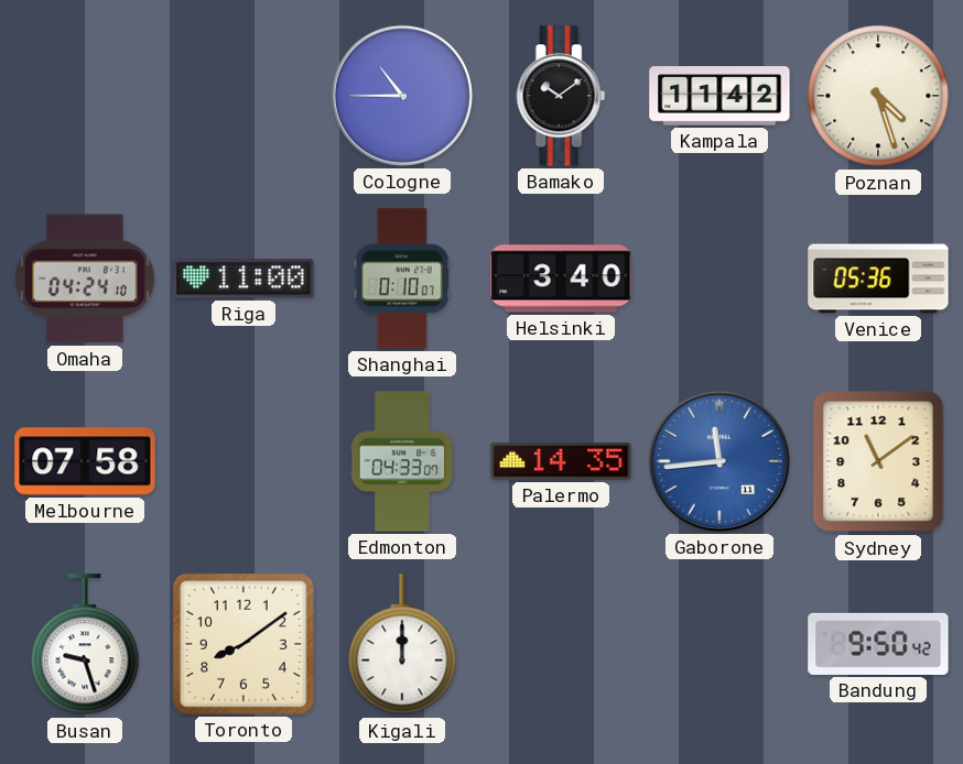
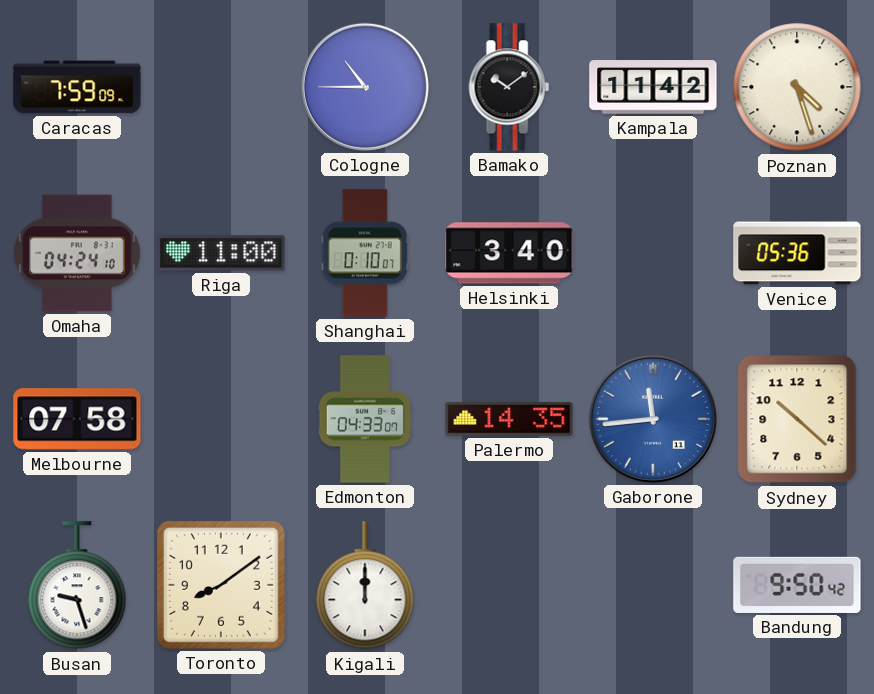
Caracas: none -> 7:59 (77, 87)
Sydney: 11:09 -> 10:22 (797, 419)
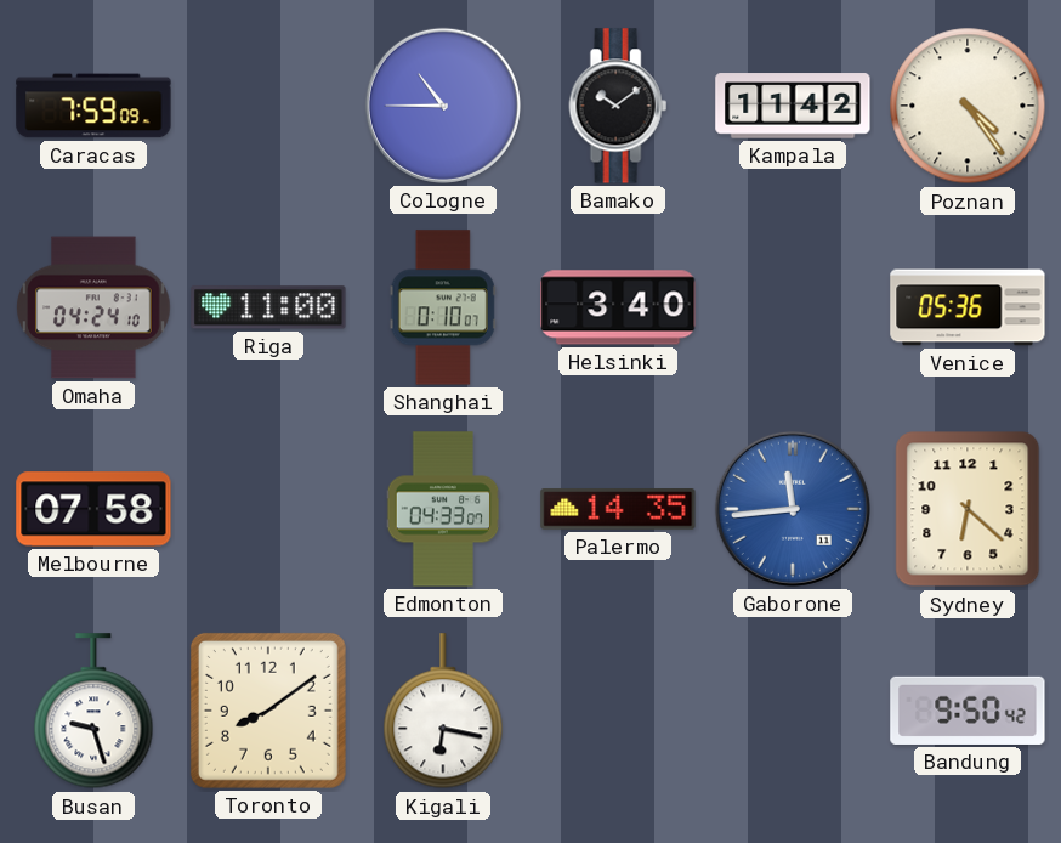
Poznan: 4:27 -> 4:24 (968, 106)
Sydney: 10:22 -> 6:22 (968, 509)
Kigali: 12:00 -> 6:17 (443, 712)
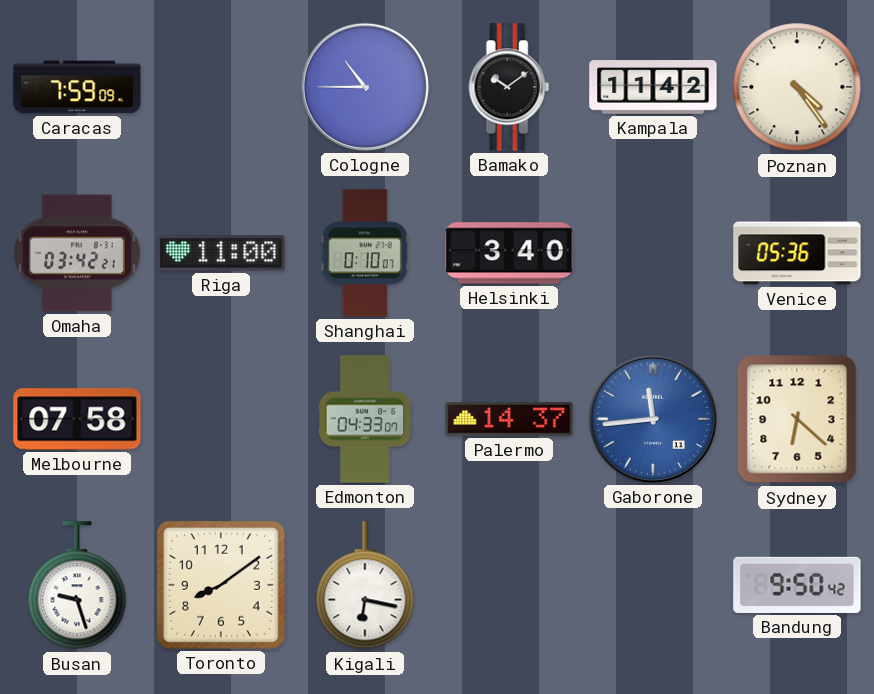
Omaha: 04:24 -> 03:42 (77, 253)
Palermo: 14:35 -> 14:37 (509, 419)
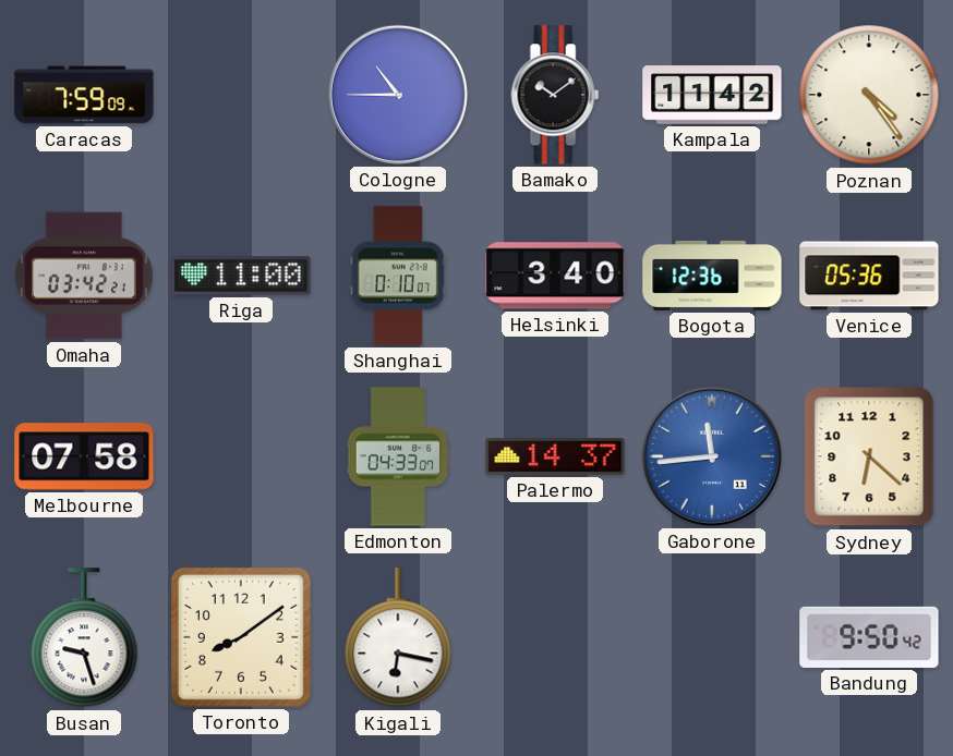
Bogota: none -> 12:36 (712, 276)
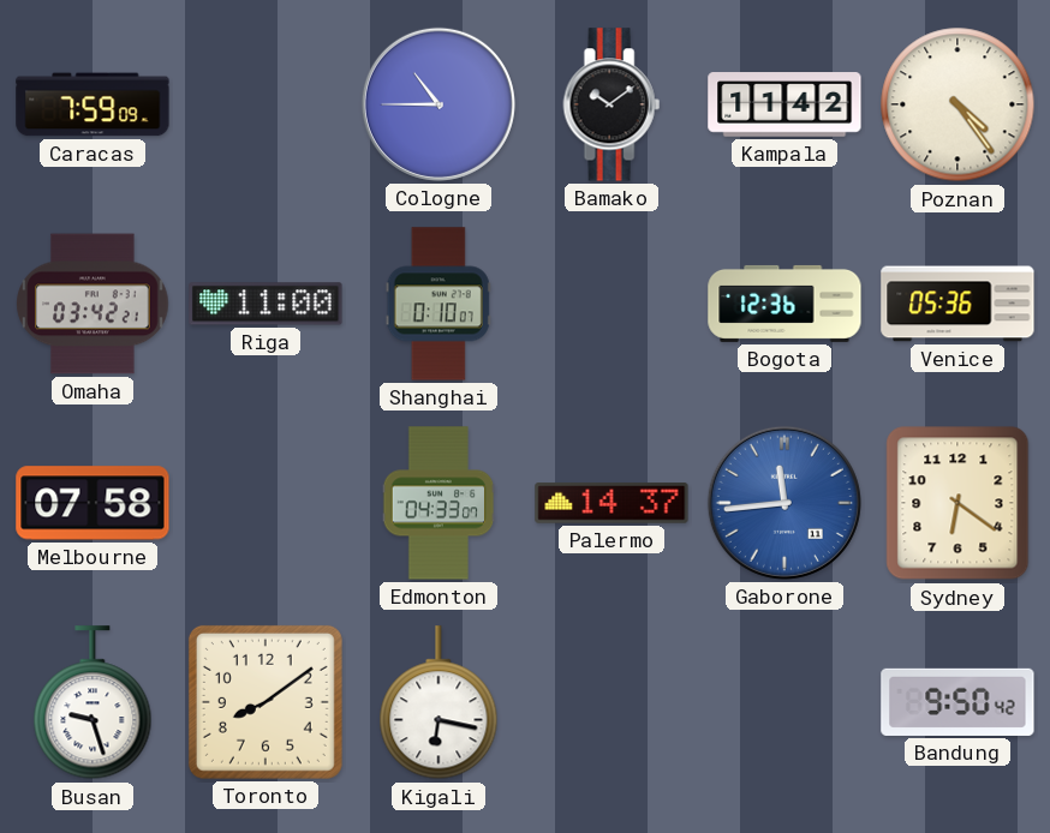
Helsinki: 3:40 -> none (555, 276)
Sydney: 6:22 -> 6:21 (957, 503)
